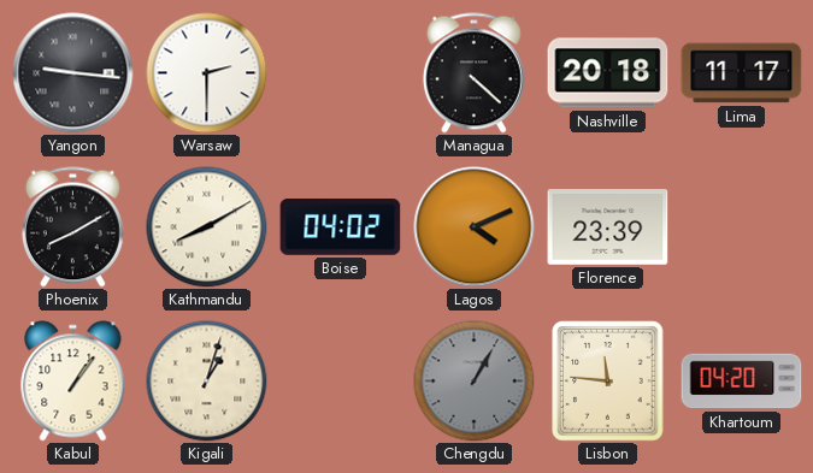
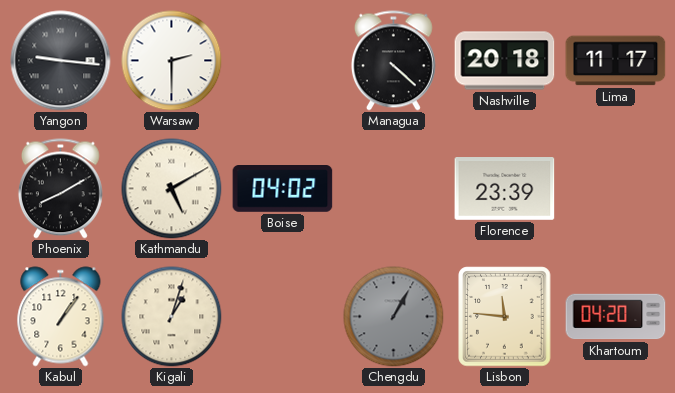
Kathmandu: 8:10 -> 5:10 (172, 189)
Lagos: 4:11 -> none (475, 227)
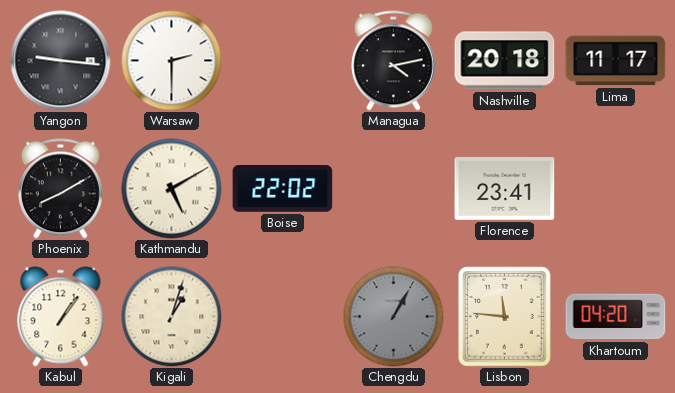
Managua: 4:22 -> 4:13 (393, 61)
Boise: 04:02 -> 22:02 (283, 189)
Florence: 23:39 -> 23:41 (505, 189)
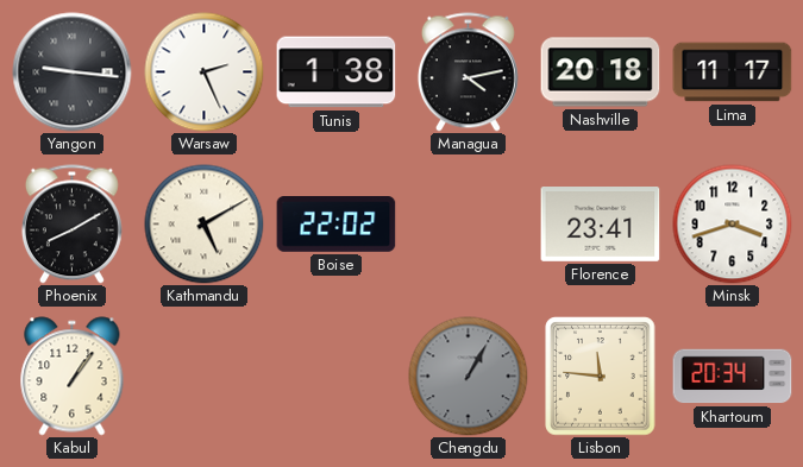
Warsaw: 2:30 -> 2:26 (205, 72)
Tunis: none -> 1:38 (337, 72)
Minsk: none -> 3:42 (733, 225)
Kigali: 1:03 -> none (172, 317)
Khartoum: 04:20 -> 20:34 (733, 377)
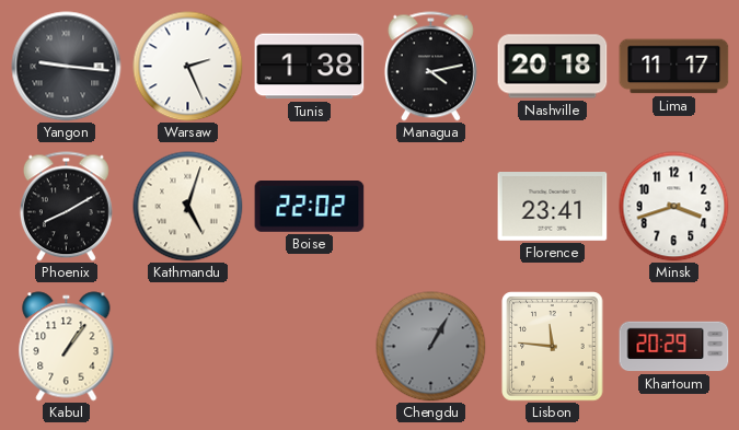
Kathmandu: 5:10 -> 5:03 (188, 207)
Khartoum: 20:34 -> 20:29 (674, 347)
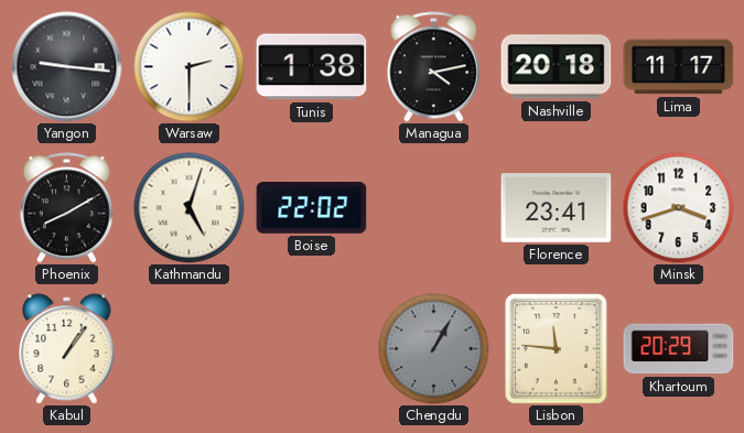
Warsaw: 2:26 -> 2:30 (190, 67)
